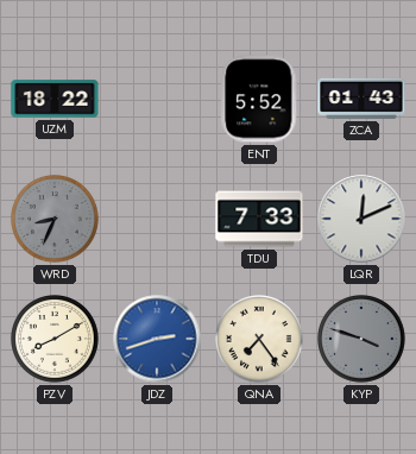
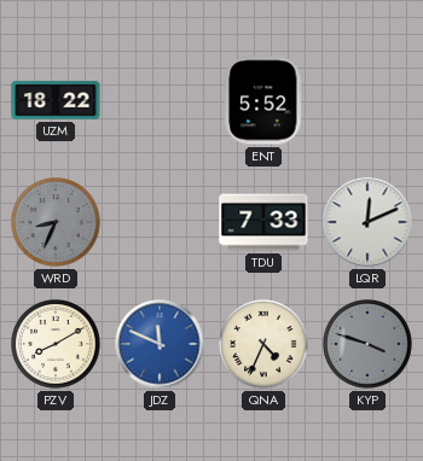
ZCA: 01:43 -> none (361, 99)
JDZ: 2:42 -> 11:49 (160, 344)
QNA: 7:24 -> 4:34 (265, 345)
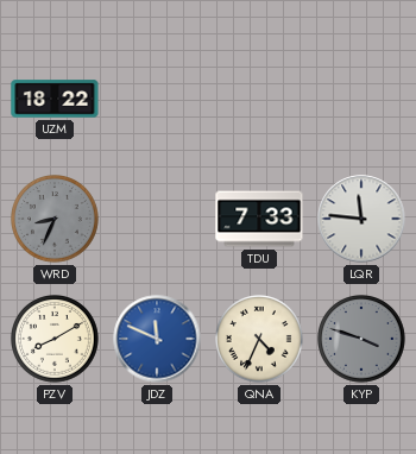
ENT: 5:52 -> none (263, 100)
LQR: 12:11 -> 11:46 (361, 219)
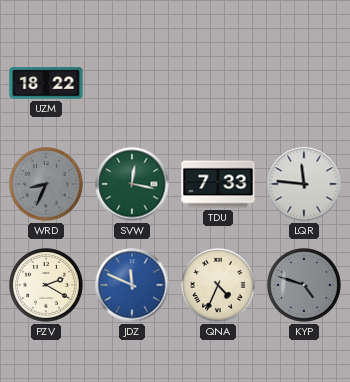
SVW: none -> 12:17 (132, 184)
PZV: 8:10 -> 2:20 (47, 286)
KYP: 3:48 -> 4:48 (305, 286)
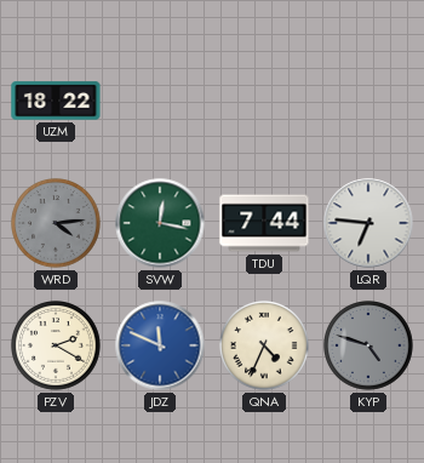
WRD: 8:34 -> 4:14 (57, 224)
TDU: 7:33 -> 7:44 (264, 223)
LQR: 11:46 -> 6:46 (368, 223)
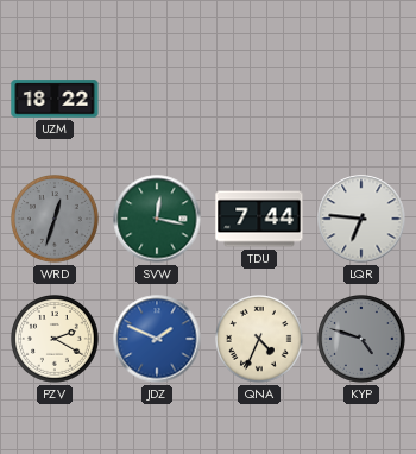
WRD: 4:14 -> 12:33 (56, 220)
JDZ: 11:49 -> 1:49 (157, 339)
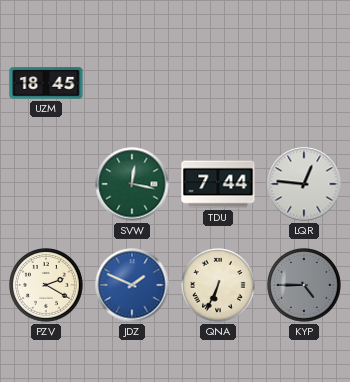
UZM: 18:22 -> 18:45 (46, 83)
WRD: 12:33 -> none (56, 220)
LQR: 6:46 -> 12:46 (304, 184)
QNA: 4:34 -> 6:34 (219, 286)
KYP: 4:48 -> 4:45 (305, 286)
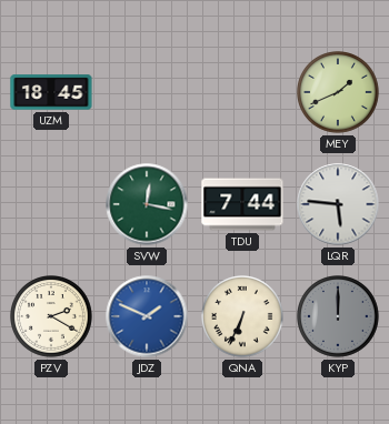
MEY: none -> 1:41 (339, 93)
LQR: 12:46 -> 5:46 (338, 204)
KYP: 4:45 -> 12:00 (339, 317)
